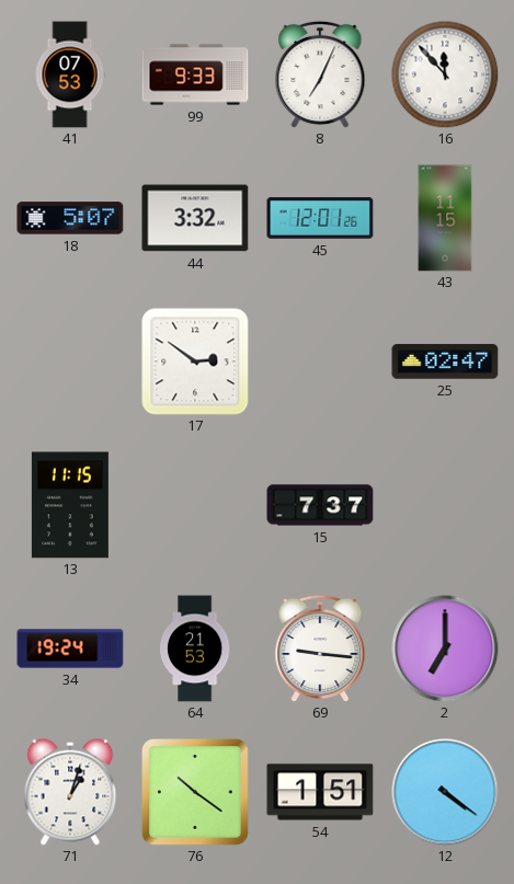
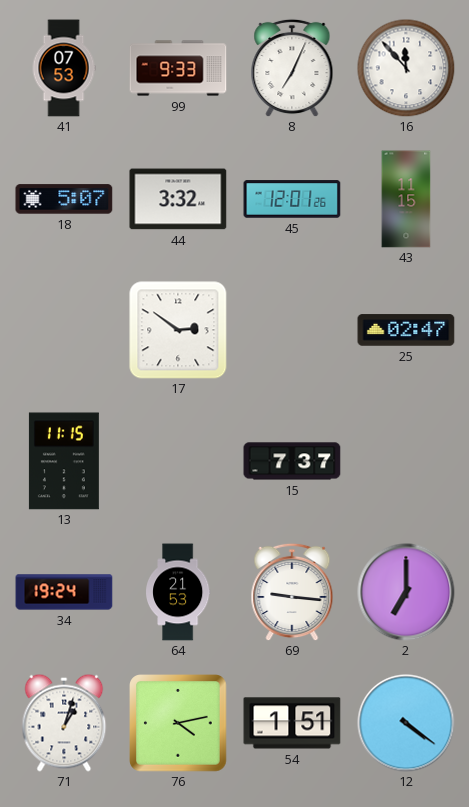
76: 10:21 -> 4:13 (179, 724)
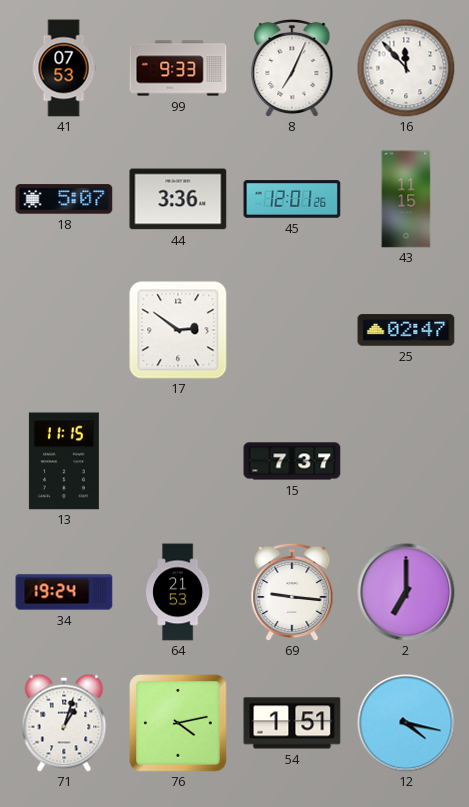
44: 3:32 -> 3:36 (178, 199)
12: 4:21 -> 4:17 (406, 723)
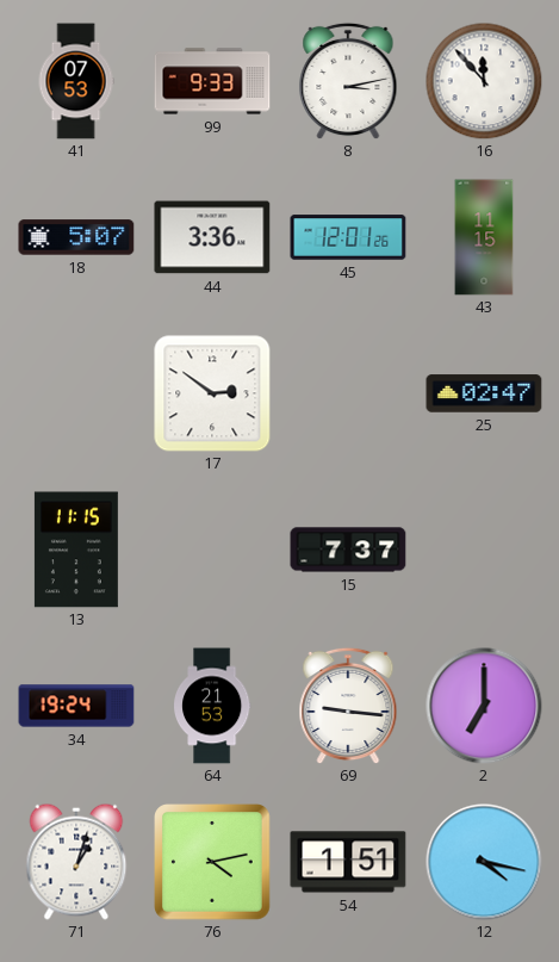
8: 7:04 -> 3:13 (348, 81)
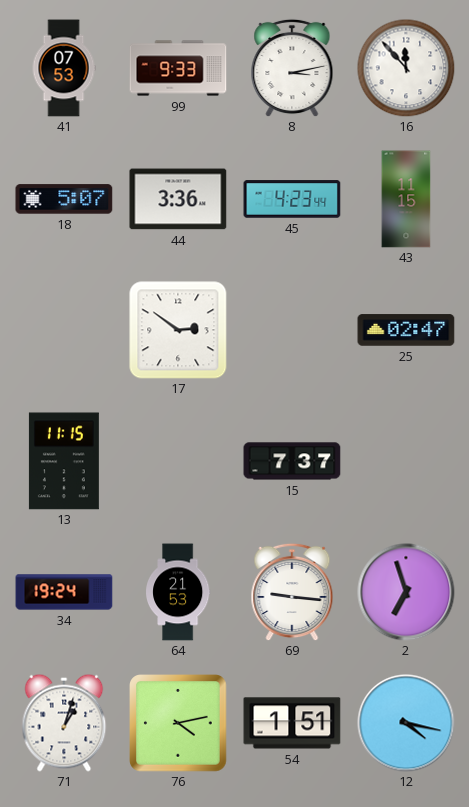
45: 12:01 -> 4:23 (292, 199)
2: 7:00 -> 6:57 (406, 592)
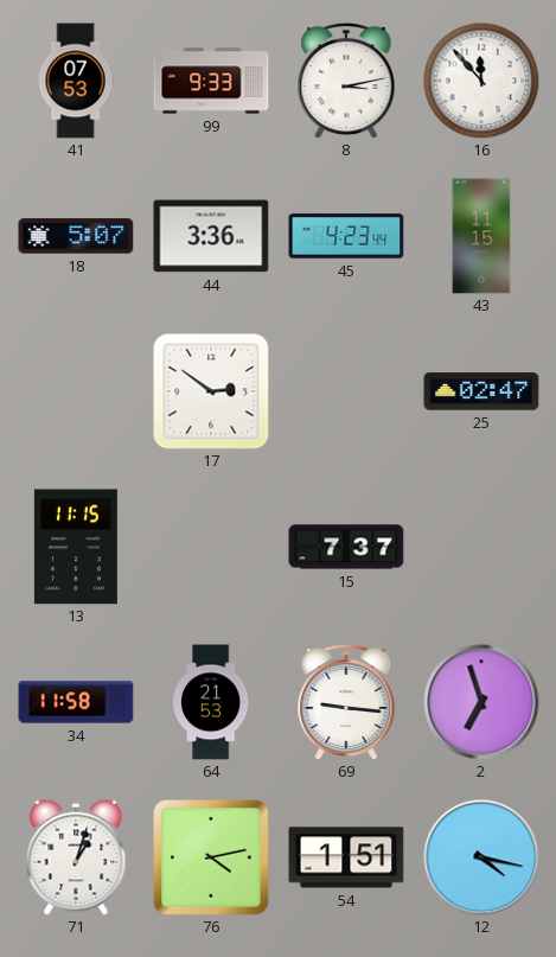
34: 19:24 -> 11:58 (76, 702)
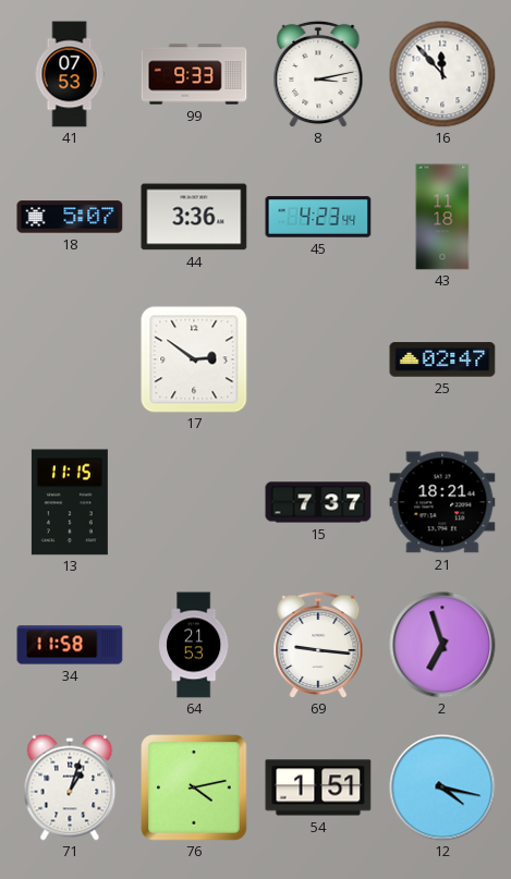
43: 11:15 -> 11:18 (442, 217)
21: none -> 18:21 (442, 502)
